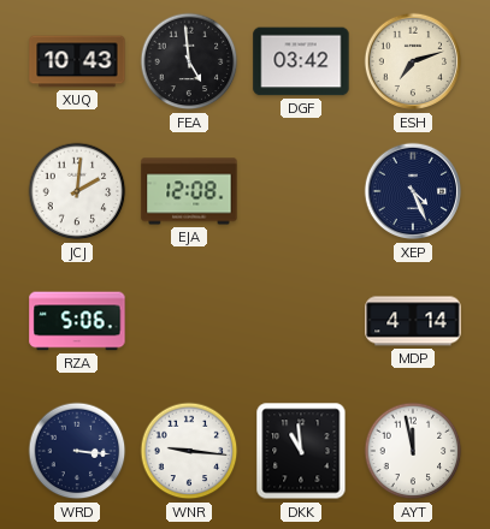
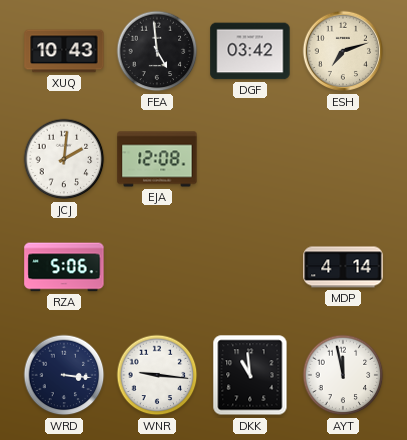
XEP: 4:26 -> none (413, 191)
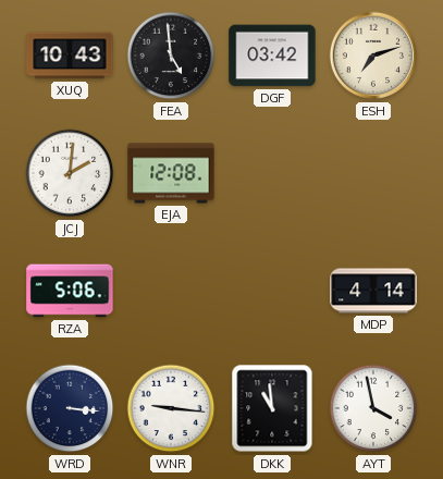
AYT: 11:58 -> 3:58 (373, 408)
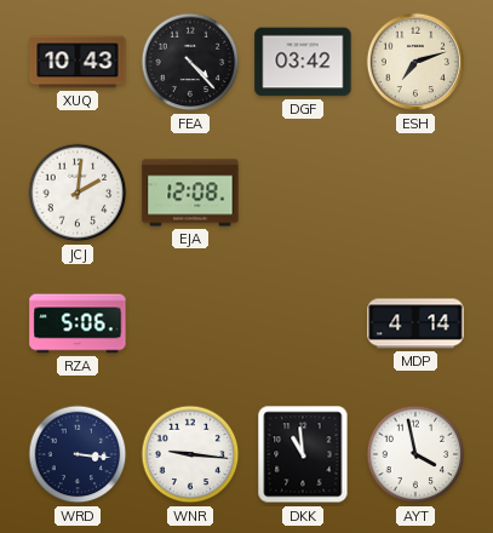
FEA: 4:59 -> 4:23 (190, 62)
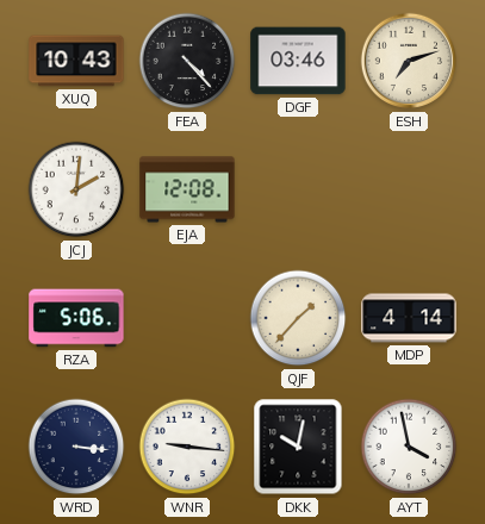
DGF: 03:42 -> 03:46 (298, 61)
QJF: none -> 1:37 (298, 318)
DKK: 10:59 -> 10:02 (298, 447)
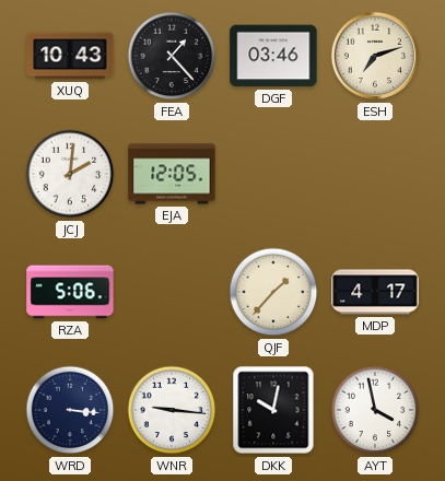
FEA: 4:23 -> 1:23 (172, 56)
EJA: 12:08 -> 12:05 (172, 174)
MDP: 4:14 -> 4:17 (375, 292)
